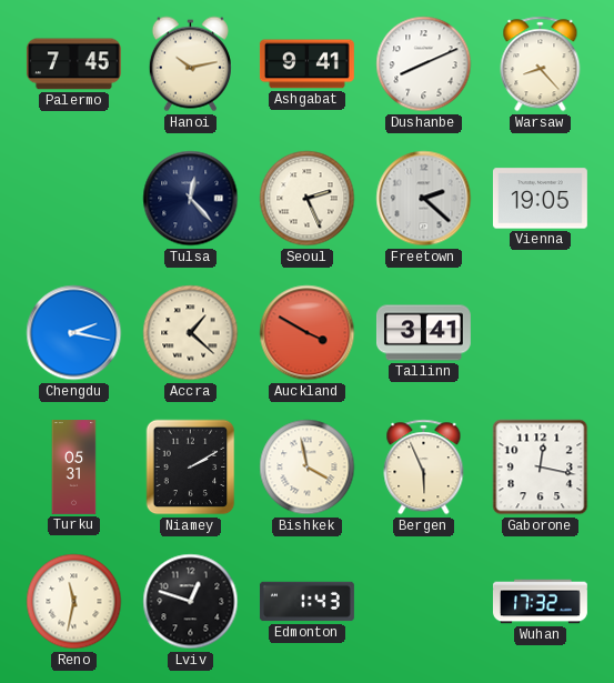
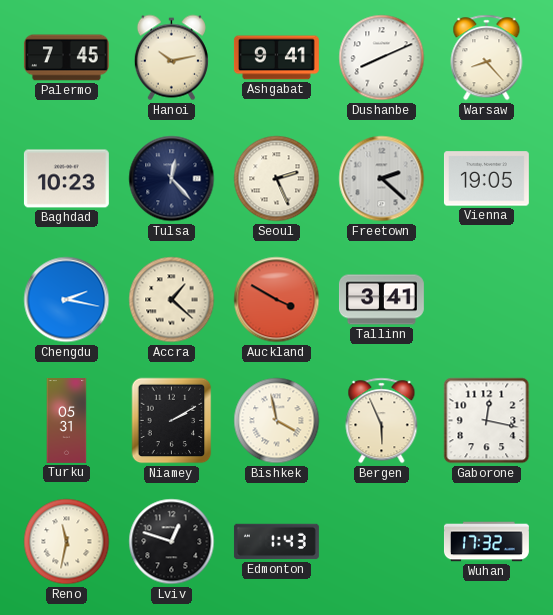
Baghdad: none -> 10:23 (66, 179)
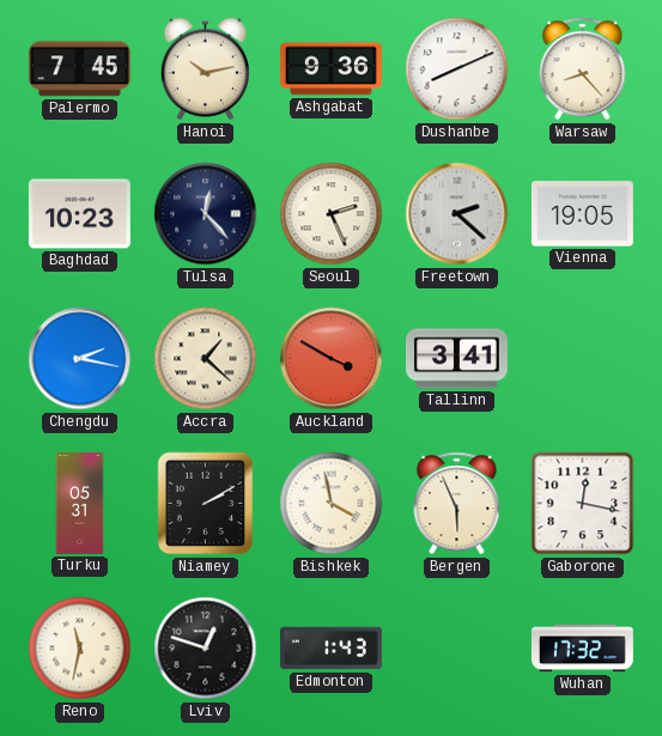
Ashgabat: 9:41 -> 9:36 (330, 69)
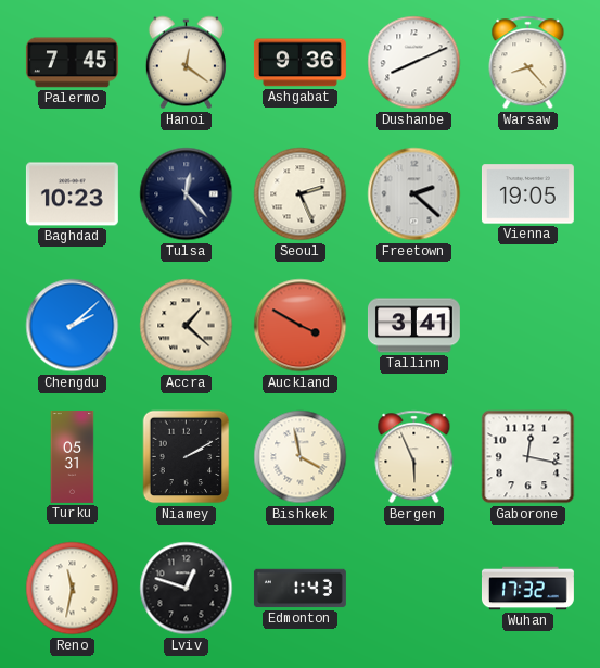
Hanoi: 10:13 -> 12:21 (186, 63)
Chengdu: 2:17 -> 2:08 (73, 326)
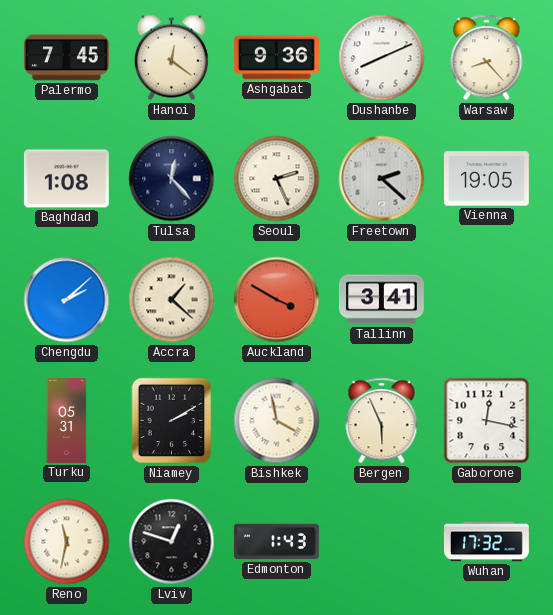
Baghdad: 10:23 -> 1:08 (66, 179)
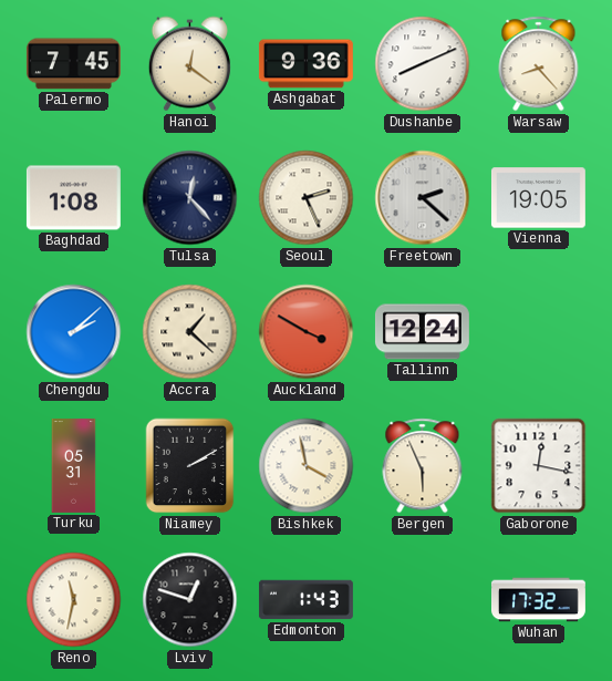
Tallinn: 3:41 -> 12:24 (422, 332)
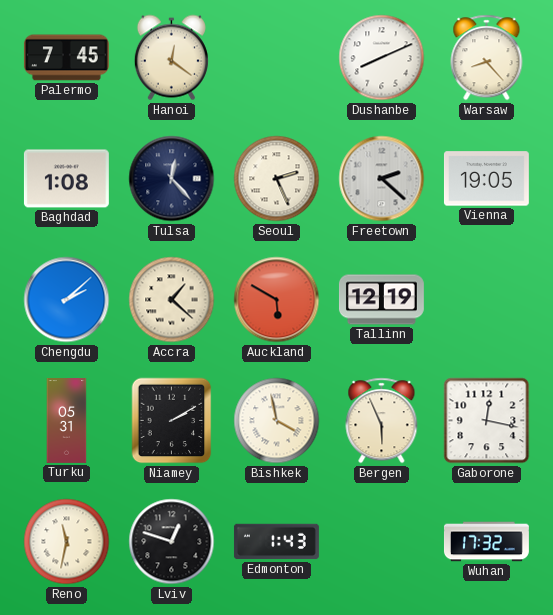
Ashgabat: 9:36 -> none (305, 64)
Auckland: 3:50 -> 5:50 (277, 300)
Tallinn: 12:24 -> 12:19 (381, 300)
